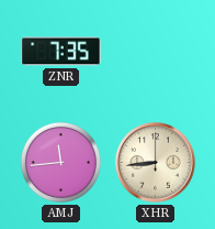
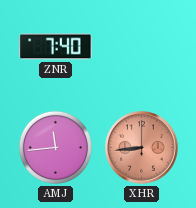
ZNR: 7:35 -> 7:40 (56, 47)
XHR dial: cream -> salmon (142, 148)
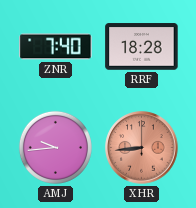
RRF: none -> 18:28 (142, 47)
AMJ: 11:44 -> 9:44 (55, 147)
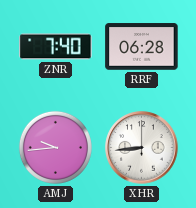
RRF: 18:28 -> 06:28 (142, 47)
XHR dial: salmon -> white (142, 148)
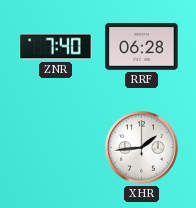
AMJ: 9:44 -> none (55, 147)
XHR: 8:44 -> 1:44 (142, 148)
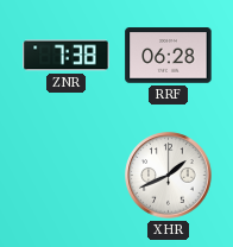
ZNR: 7:40 -> 7:38 (67, 56)
XHR: 1:44 -> 1:41 (169, 176)
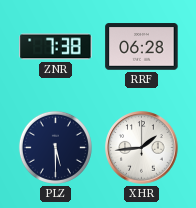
PLZ: none -> 5:30 (55, 147)
XHR: 1:41 -> 1:44 (142, 148)
